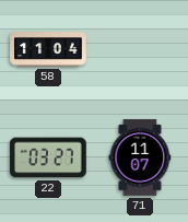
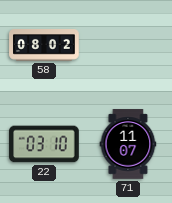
58: 11:04 -> 08:02 (44, 45)
22: 03:27 -> 03:10 (44, 144)
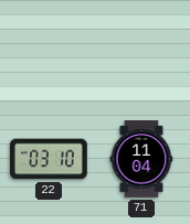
58: 08:02 -> none (44, 45)
71: 11:07 -> 11:04 (141, 159)
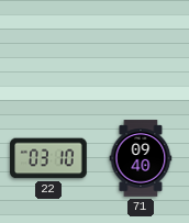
71: 11:04 -> 09:40 (141, 158)
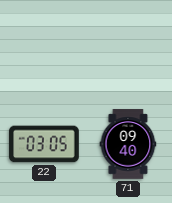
22: 03:10 -> 03:05 (44, 144)
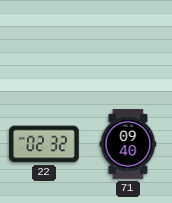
22: 03:05 -> 02:32 (44, 144)
